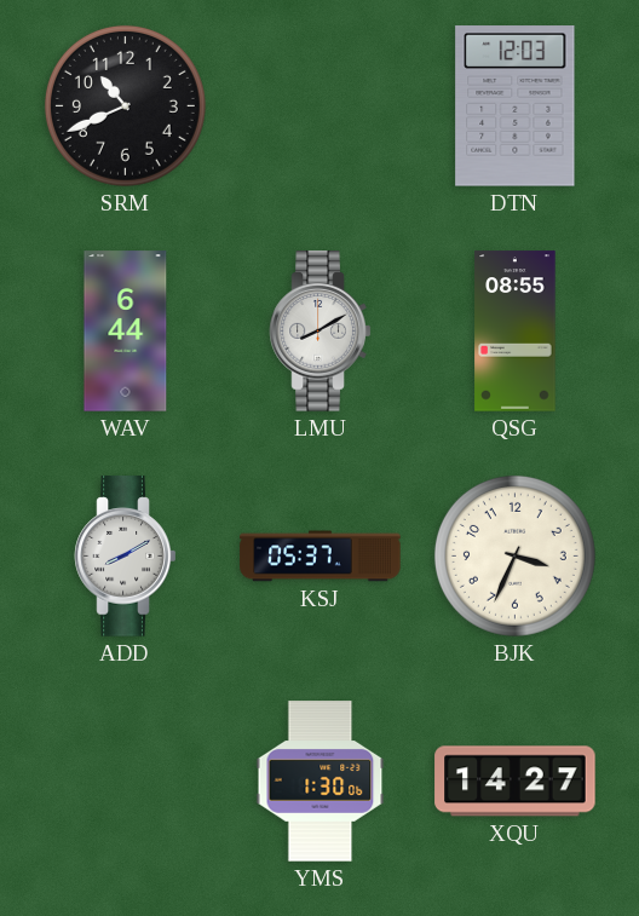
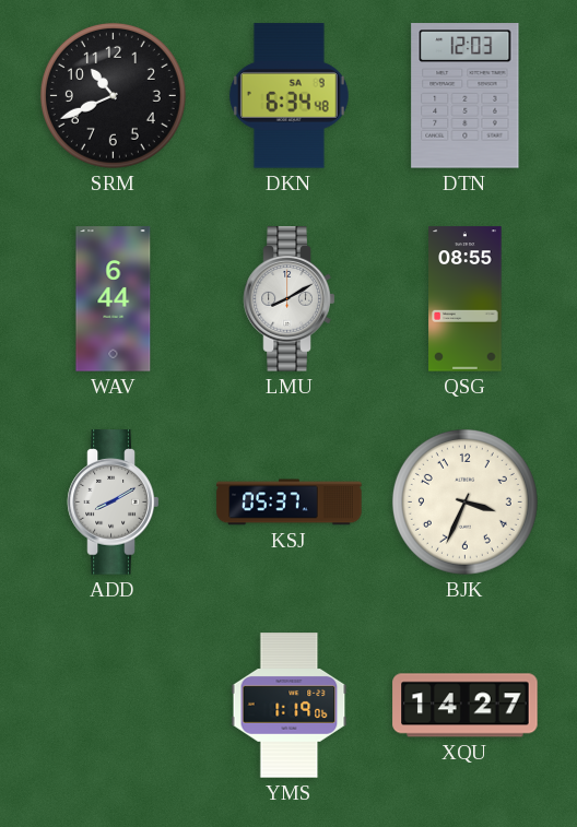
DKN: none -> 6:34 (288, 96)
YMS: 1:30 -> 1:19 (290, 706)
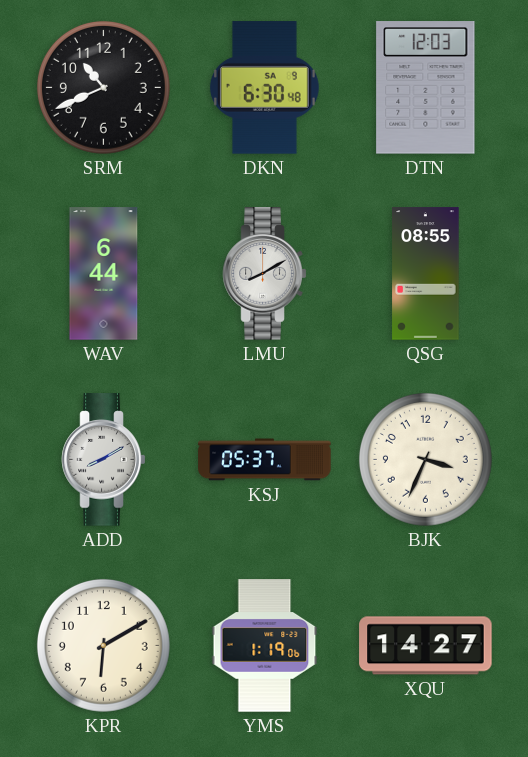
DKN: 6:34 -> 6:30 (264, 88)
KPR: none -> 6:10 (103, 645)
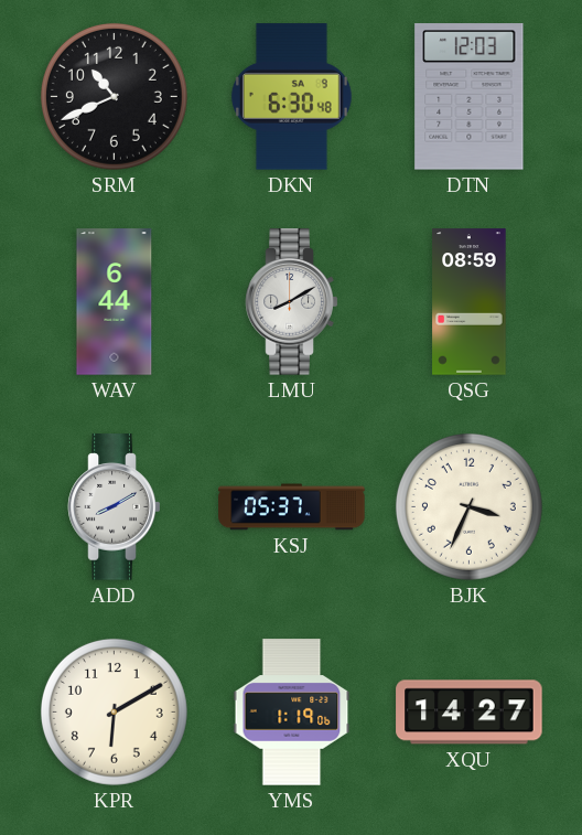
QSG: 08:55 -> 08:59 (470, 302)
